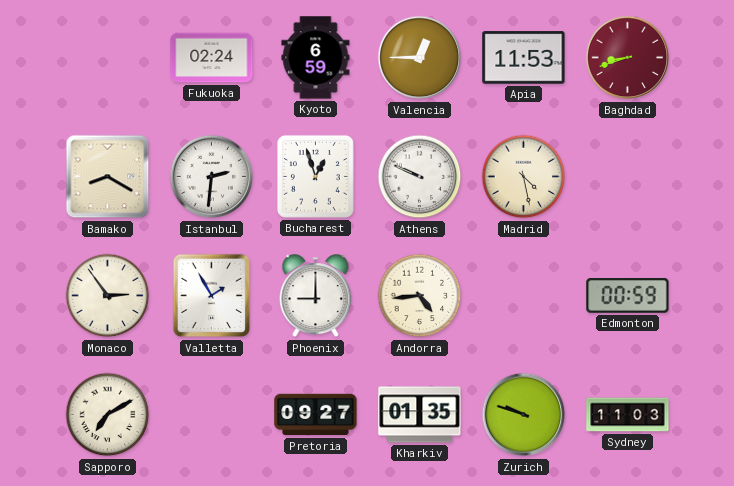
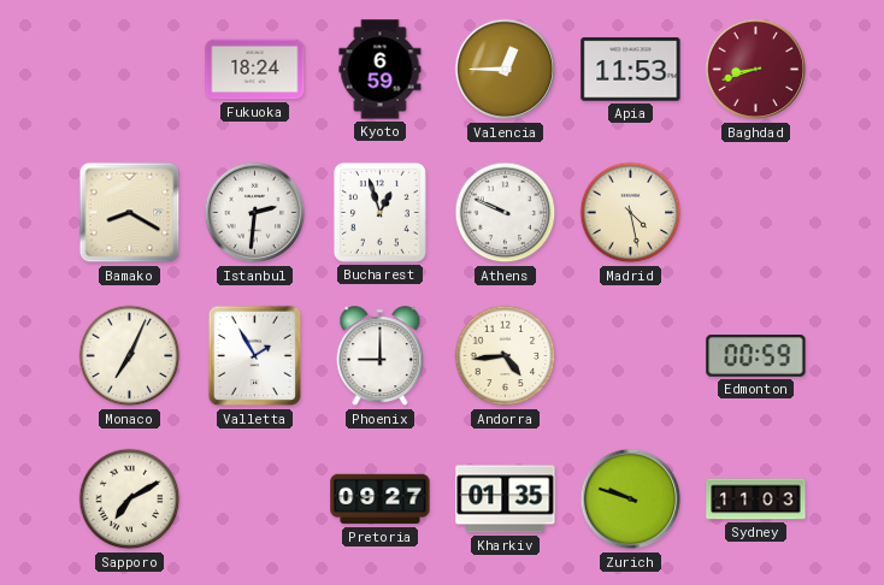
Fukuoka: 02:24 -> 18:24 (255, 70)
Monaco: 2:54 -> 7:04 (130, 356)
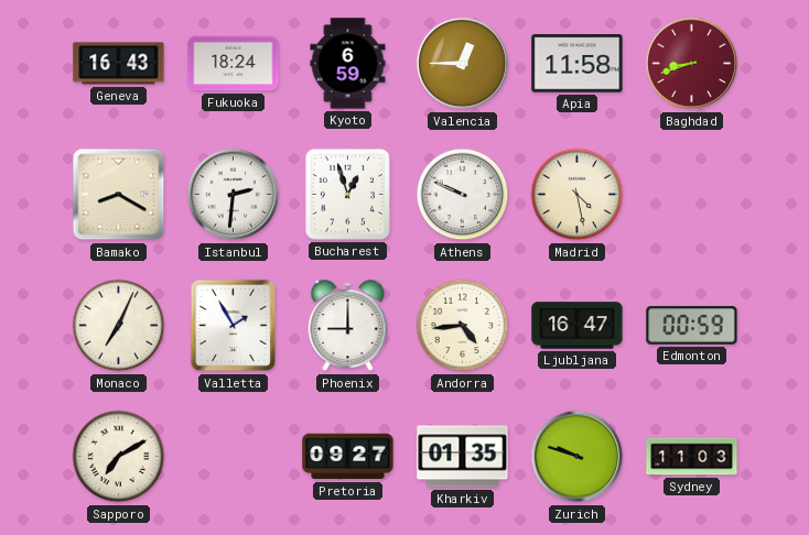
Geneva: none -> 16:43 (119, 64)
Apia: 11:53 -> 11:58 (578, 64)
Ljubljana: none -> 16:47 (578, 326)
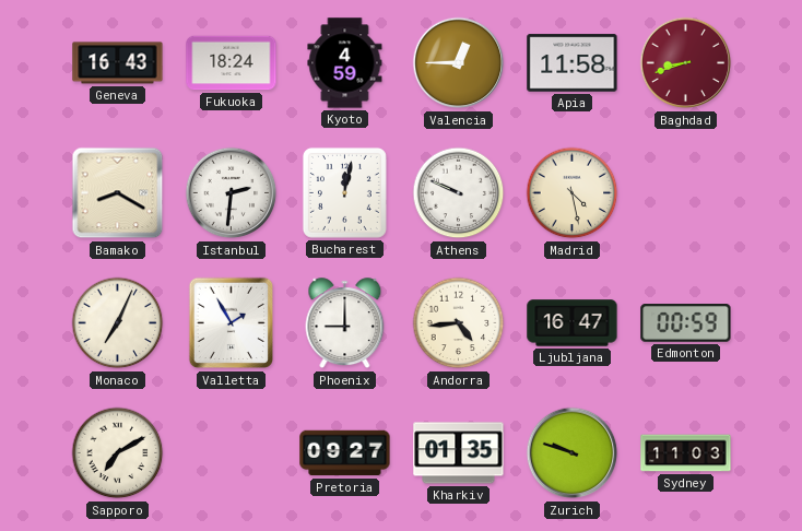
Kyoto: 6:59 -> 4:59 (345, 63)
Bucharest: 12:57 -> 12:02 (344, 192)
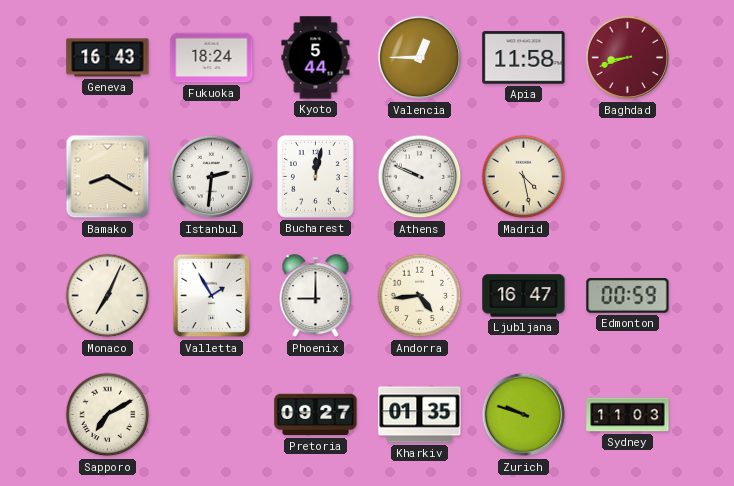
Kyoto: 4:59 -> 5:44 (316, 58)
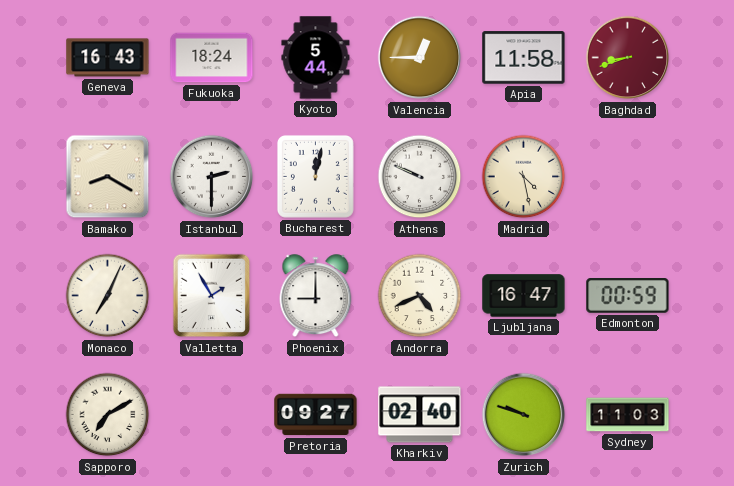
Istanbul: 2:31 -> 2:30 (212, 177)
Andorra: 4:44 -> 4:41 (420, 296)
Kharkiv: 01:35 -> 02:40 (420, 415)
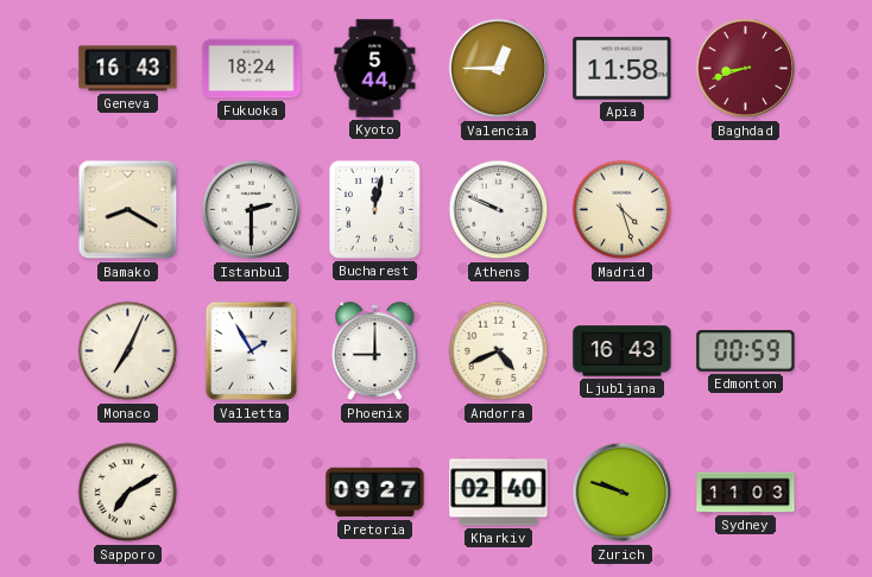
Madrid: 4:28 -> 4:27 (623, 210)
Ljubljana: 16:47 -> 16:43 (623, 351)
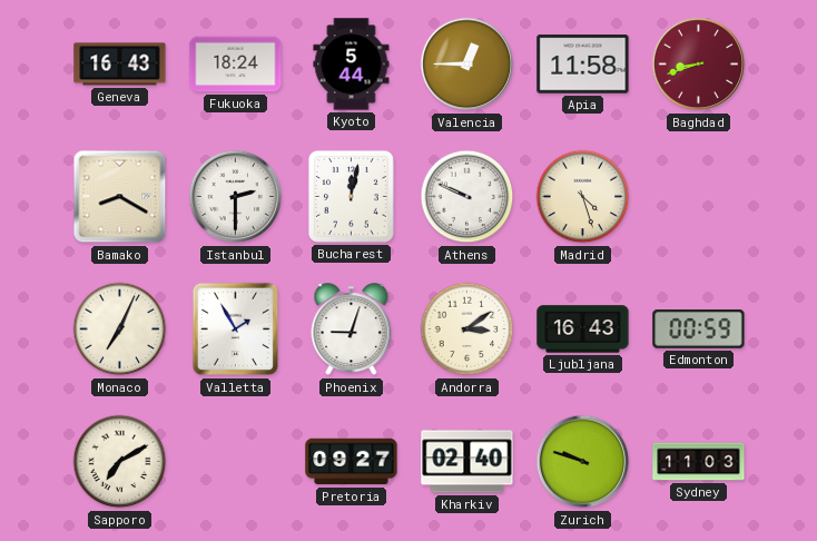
Phoenix: 9:00 -> 9:03 (352, 329)
Andorra: 4:41 -> 3:09 (467, 329)
